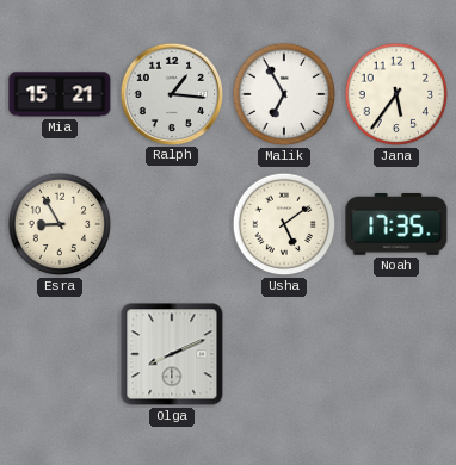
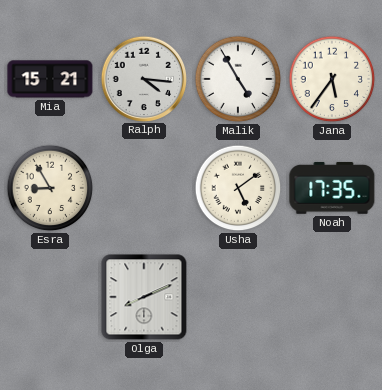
Ralph: 1:16 -> 4:16 (143, 78)
Malik: 6:55 -> 4:55 (238, 79)
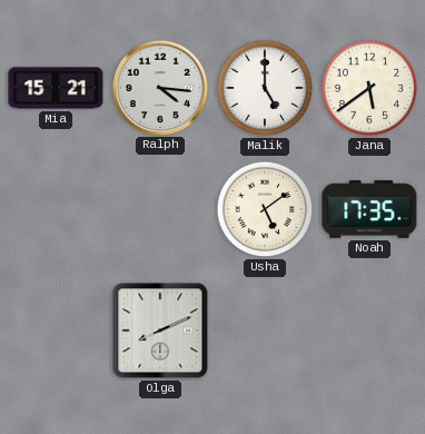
Malik: 4:55 -> 5:00 (265, 88)
Jana: 5:36 -> 5:39 (369, 88)
Esra: 8:55 -> none (50, 188)
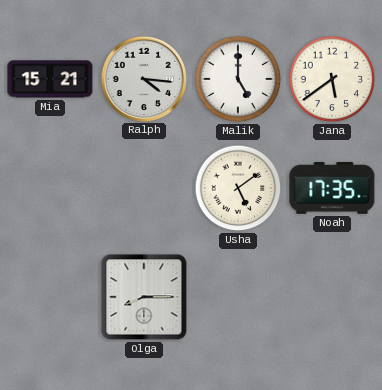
Olga: 8:11 -> 8:15 (144, 297)
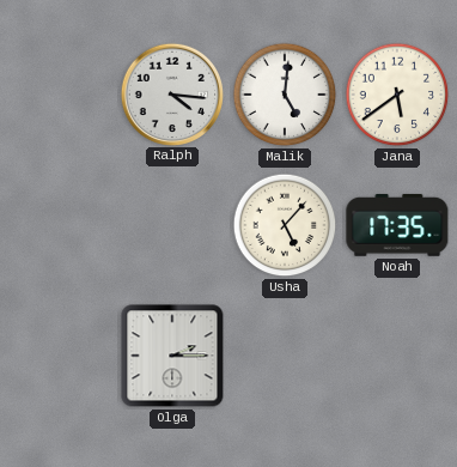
Mia: 15:21 -> none (50, 79)
Malik: 5:00 -> 5:01 (285, 95)
Usha: 5:09 -> 5:07 (285, 225)
Olga: 8:15 -> 2:15 (172, 356)
